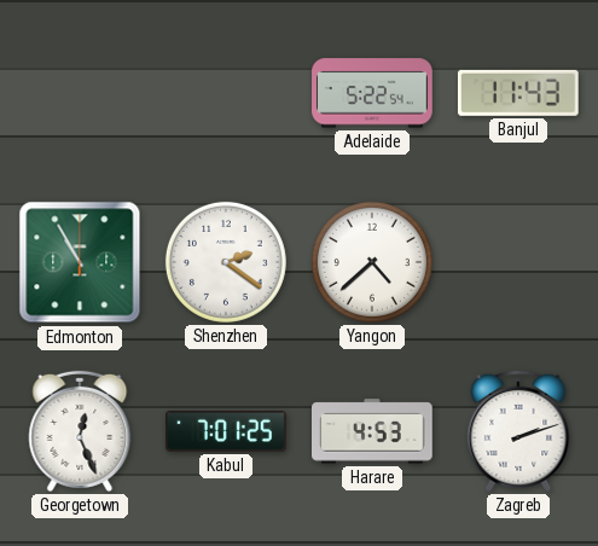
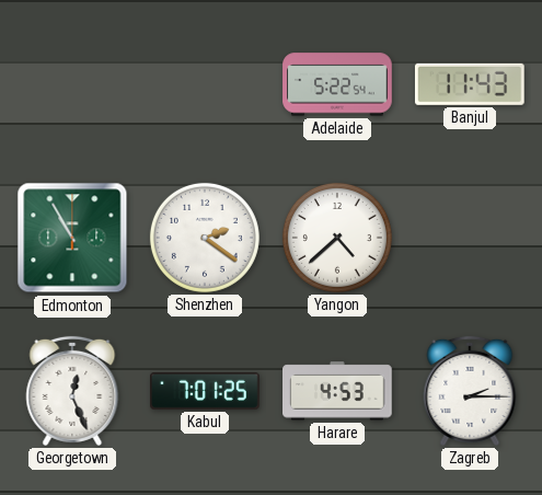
Zagreb: 2:12 -> 2:15 (470, 391)
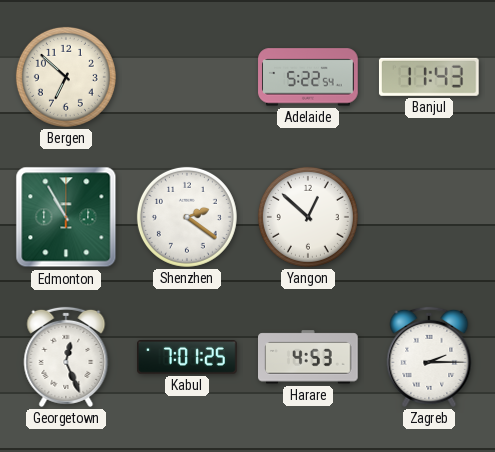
Bergen: none -> 6:52 (66, 77)
Yangon: 4:38 -> 12:52 (308, 217)
